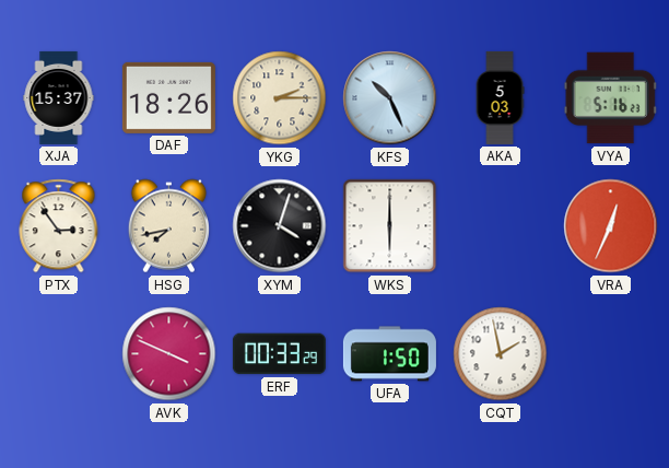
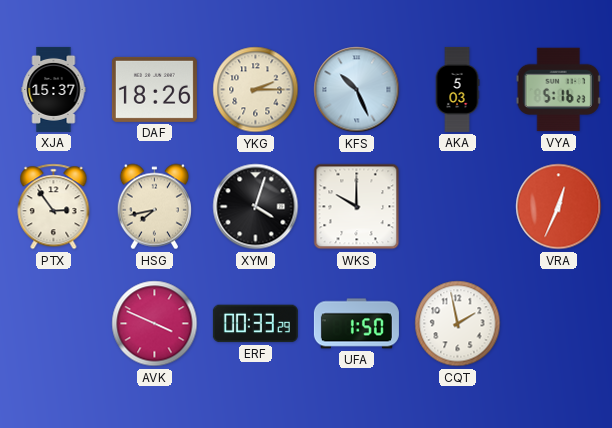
WKS: 6:00 -> 10:00 (357, 207)
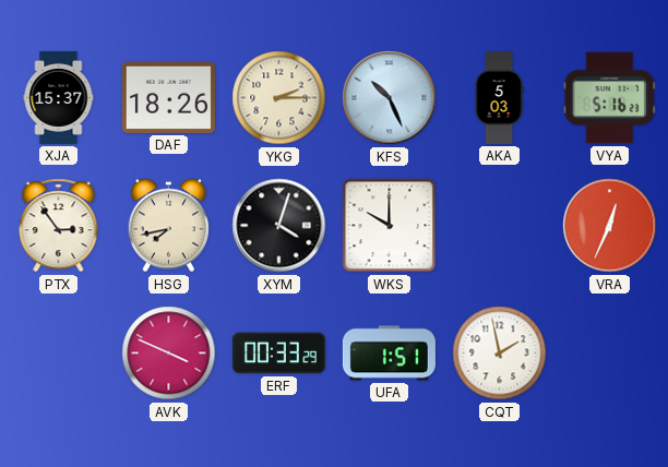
UFA: 1:50 -> 1:51 (389, 354)
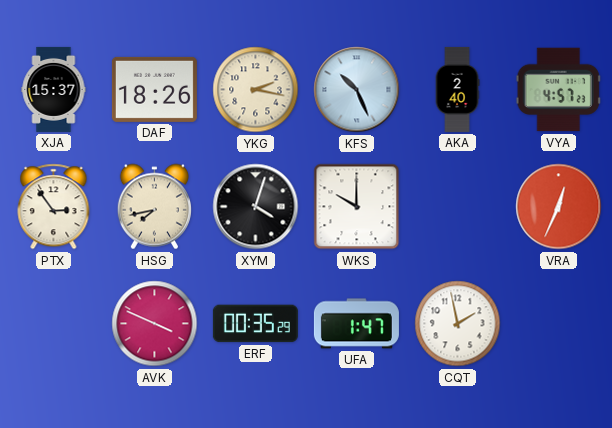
YKG: 2:15 -> 2:17 (256, 90)
AKA: 5:03 -> 2:40 (457, 89)
VYA: 5:16 -> 4:57 (558, 90)
ERF: 00:33 -> 00:35 (255, 324)
UFA: 1:51 -> 1:47 (356, 324)
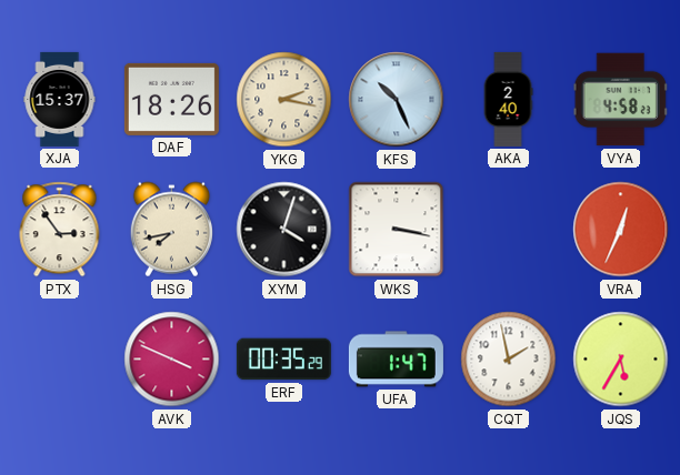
VYA: 4:57 -> 4:58 (620, 100)
WKS: 10:00 -> 3:17 (397, 230)
JQS: none -> 5:35 (621, 360)
